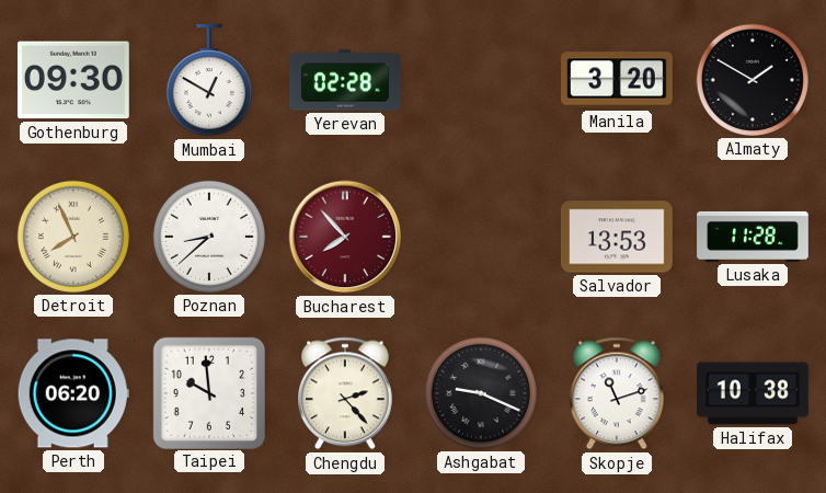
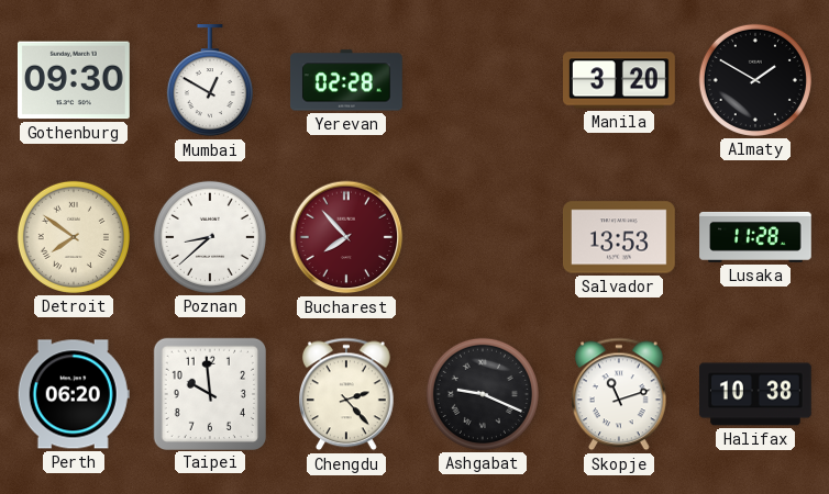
Detroit: 7:56 -> 7:51 (74, 237)
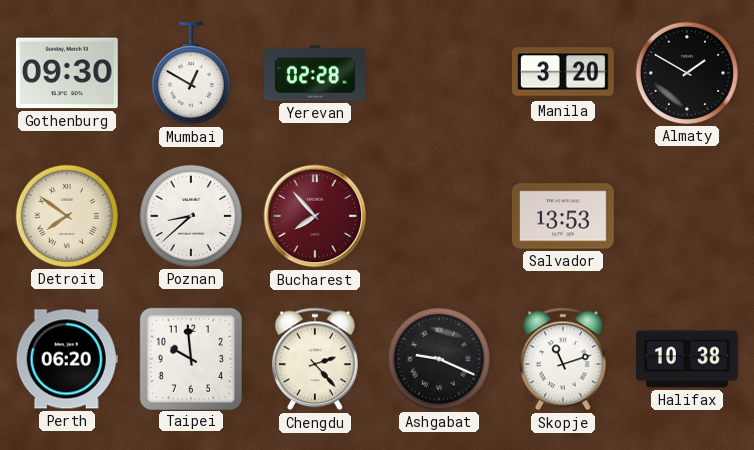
Lusaka: 11:28 -> none (755, 237)
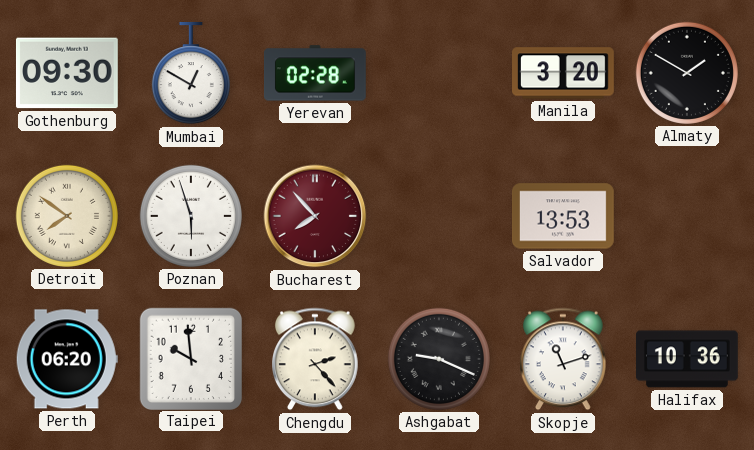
Poznan: 8:38 -> 5:57 (191, 216)
Halifax: 10:38 -> 10:36 (688, 359)
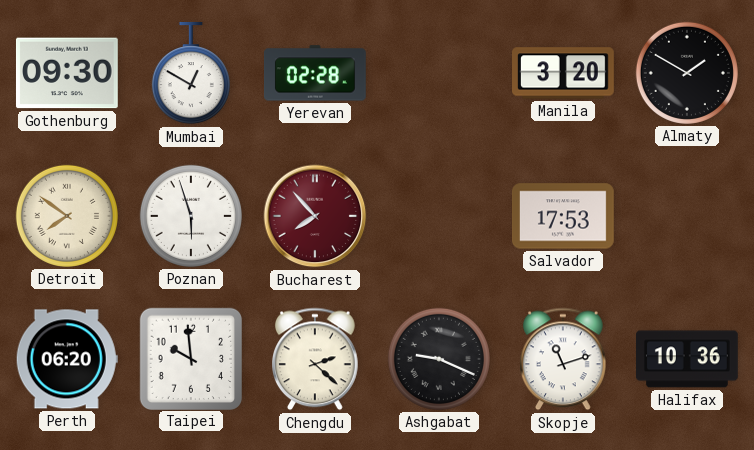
Salvador: 13:53 -> 17:53 (564, 216)
Chengdu: 2:23 -> 2:22 (316, 359)
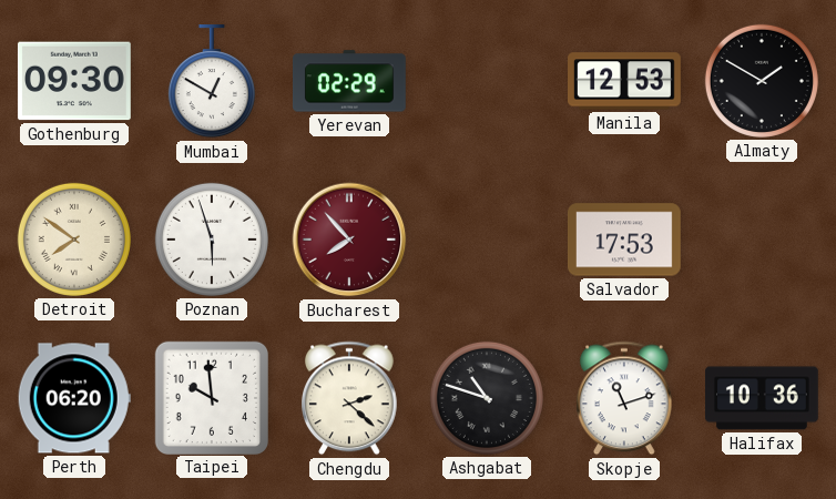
Yerevan: 02:28 -> 02:29 (350, 81)
Manila: 3:20 -> 12:53 (625, 81)
Ashgabat: 9:19 -> 10:48 (487, 398)
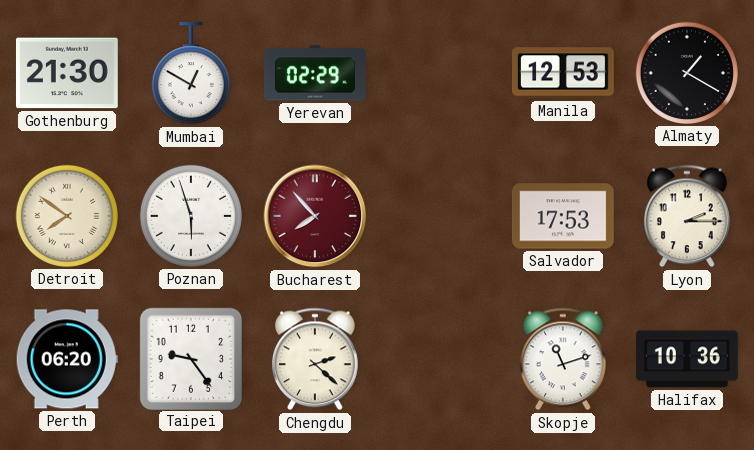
Gothenburg: 09:30 -> 21:30 (67, 73)
Almaty: 1:50 -> 1:20 (687, 73)
Lyon: none -> 2:15 (688, 216)
Taipei: 9:59 -> 9:24 (190, 358)
Ashgabat: 10:48 -> none (487, 398)
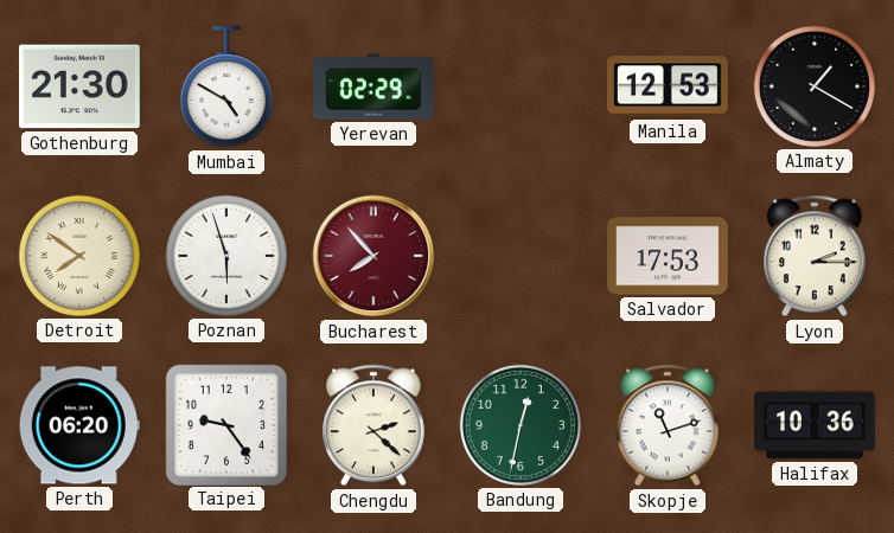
Mumbai: 12:50 -> 4:50 (226, 88)
Bandung: none -> 12:32 (521, 425)
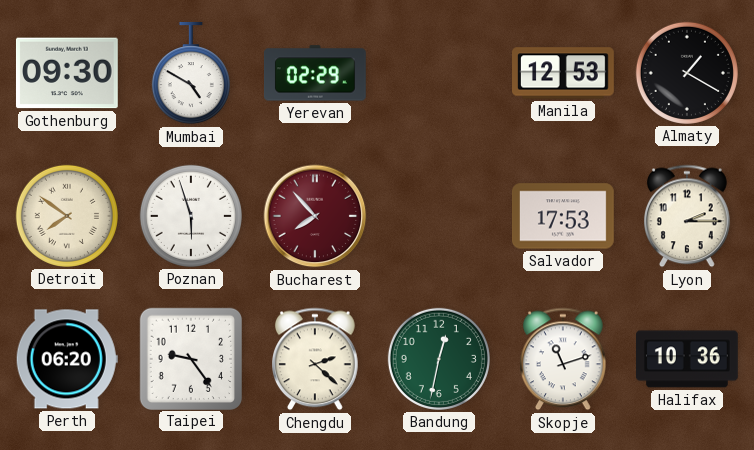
Gothenburg: 21:30 -> 09:30 (67, 73)
